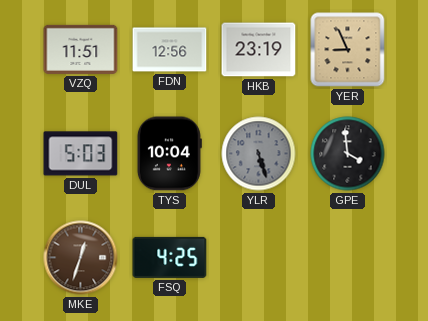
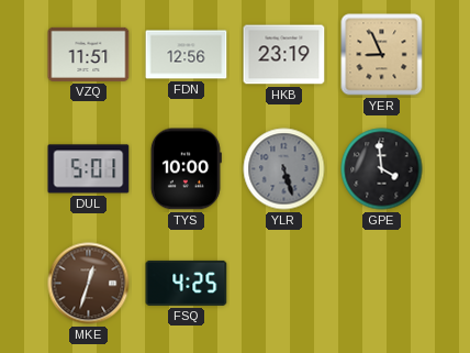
DUL: 5:03 -> 5:01 (89, 169)
TYS: 10:04 -> 10:00 (186, 169)
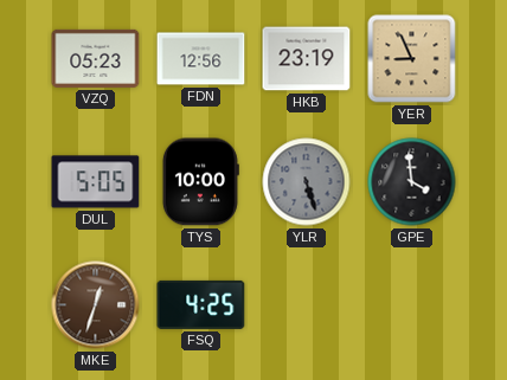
VZQ: 11:51 -> 05:23 (96, 58)
DUL: 5:01 -> 5:05 (96, 182)
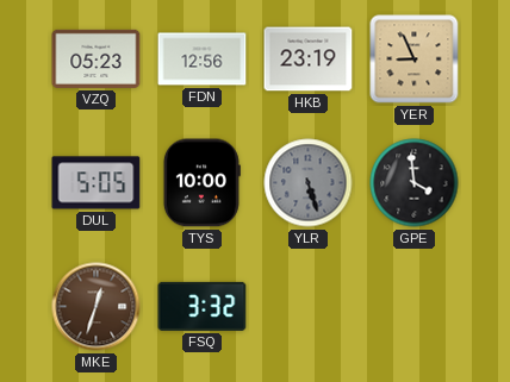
FSQ: 4:25 -> 3:32 (203, 306)
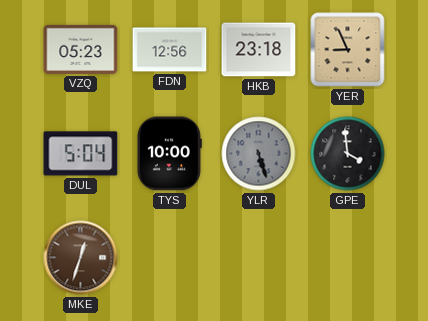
HKB: 23:19 -> 23:18 (259, 50)
DUL: 5:05 -> 5:04 (81, 154)
FSQ: 3:32 -> none (203, 306)
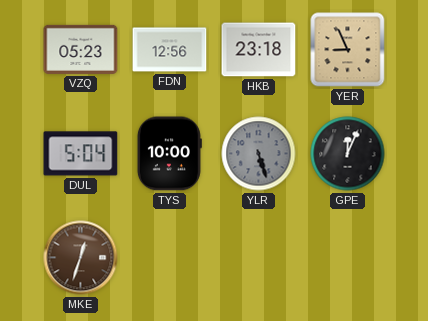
GPE: 3:59 -> 12:04 (348, 154)
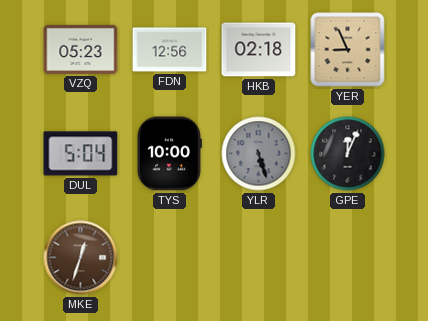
HKB: 23:18 -> 02:18 (259, 50)
